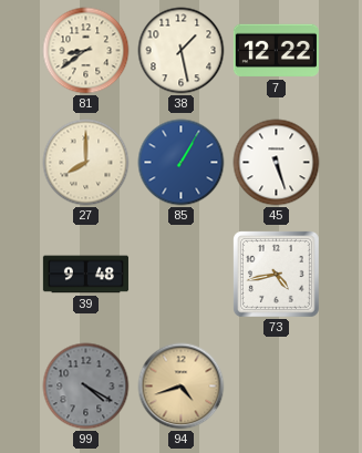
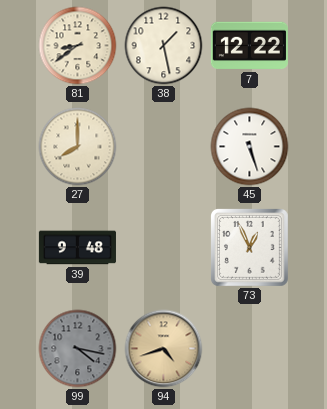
85: 1:05 -> none (182, 163)
73: 4:43 -> 12:56 (250, 248)
99: 4:20 -> 4:17 (78, 349)
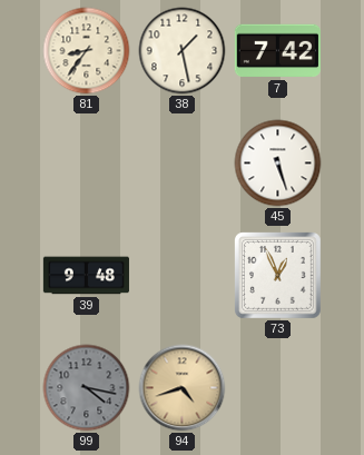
81: 8:39 -> 8:36 (87, 51)
7: 12:22 -> 7:42 (277, 51)
27: 8:00 -> none (78, 147)
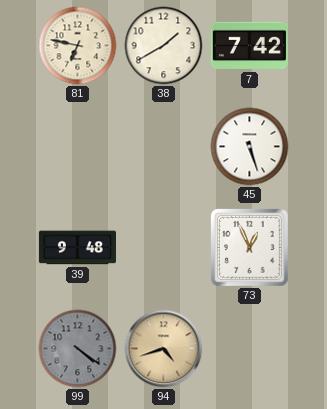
81: 8:36 -> 6:47 (78, 46)
38: 1:28 -> 1:40 (164, 46)
99: 4:17 -> 4:21 (78, 349)
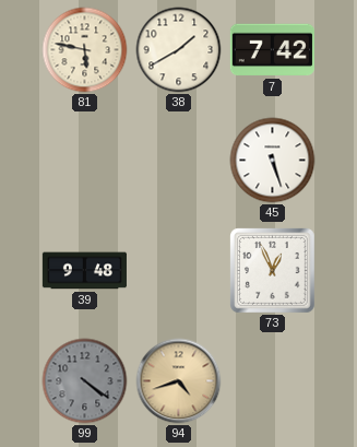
81: 6:47 -> 5:47 (85, 50)
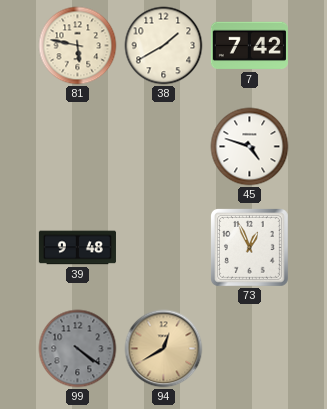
45: 5:27 -> 4:48 (250, 147)
94: 4:42 -> 12:40 (164, 349)
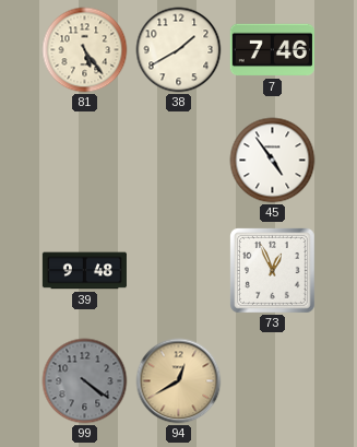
81: 5:47 -> 5:24 (85, 50)
7: 7:42 -> 7:46 (272, 50)
45: 4:48 -> 4:54 (273, 161)
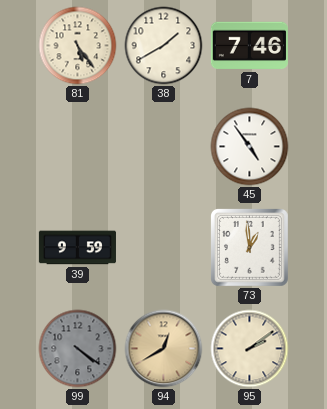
39: 9:48 -> 9:59 (77, 248)
73: 12:56 -> 12:59 (250, 248)
95: none -> 2:09 (250, 349)
